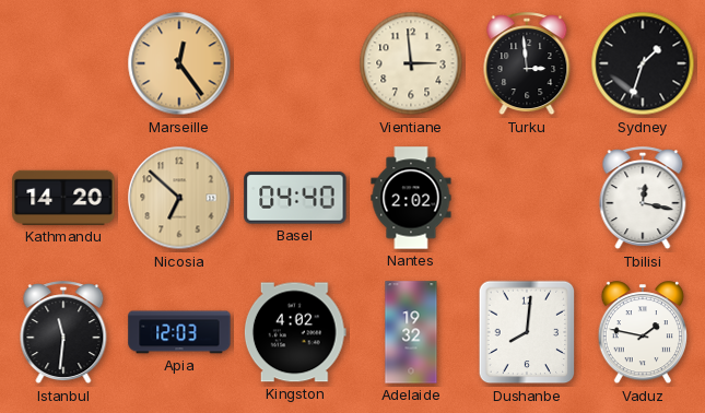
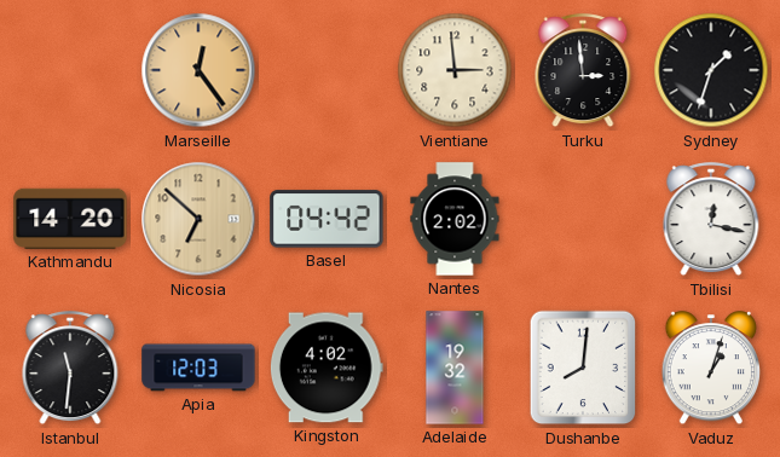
Basel: 04:40 -> 04:42 (327, 219)
Vaduz: 1:47 -> 1:03 (710, 369)
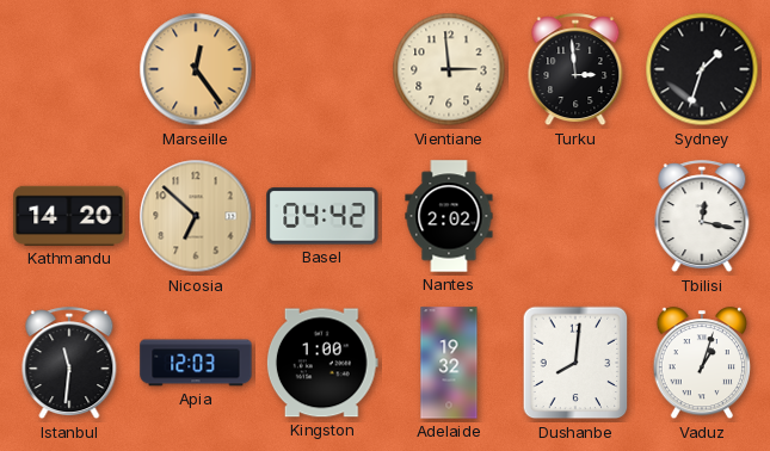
Kingston: 4:02 -> 1:00 (322, 363)
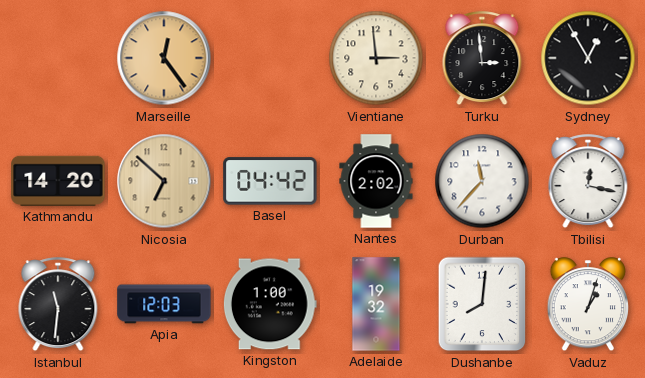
Sydney: 1:33 -> 12:55 (588, 58)
Durban: none -> 11:37 (482, 181)
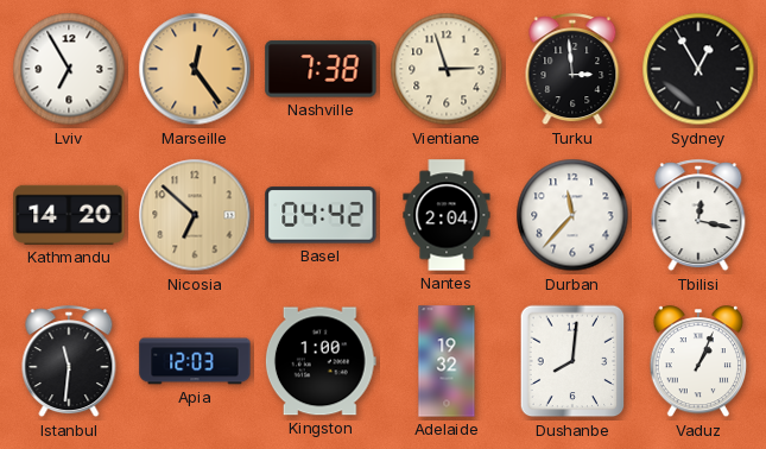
Lviv: none -> 6:55 (69, 69)
Nashville: none -> 7:38 (321, 69)
Vientiane: 2:59 -> 2:57 (447, 69)
Nantes: 2:02 -> 2:04 (447, 215)
Vaduz: 1:03 -> 1:04 (697, 362)
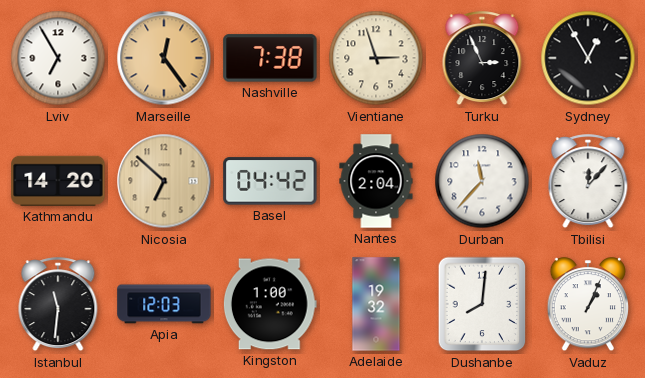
Turku: 2:59 -> 2:56 (482, 59)
Tbilisi: 12:17 -> 12:07 (588, 182)
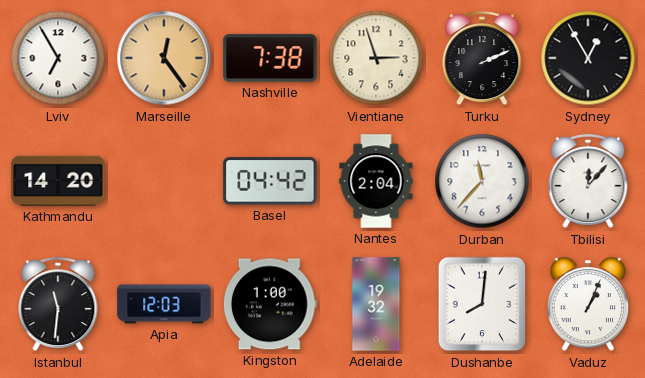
Turku: 2:56 -> 2:11 (482, 59)
Nicosia: 6:52 -> none (164, 181)
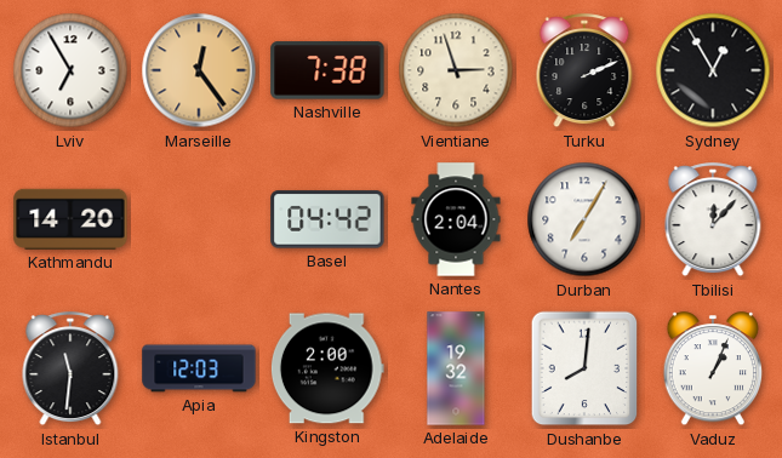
Durban: 11:37 -> 7:05 (584, 219)
Kingston: 1:00 -> 2:00 (327, 368)
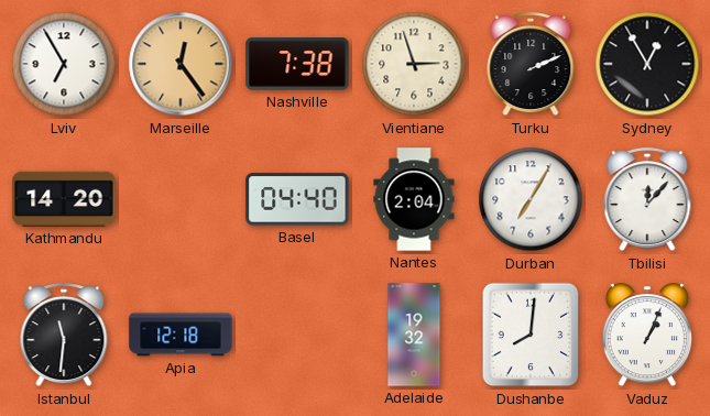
Basel: 04:42 -> 04:40 (297, 199)
Apia: 12:03 -> 12:18 (181, 335)
Kingston: 2:00 -> none (327, 368)
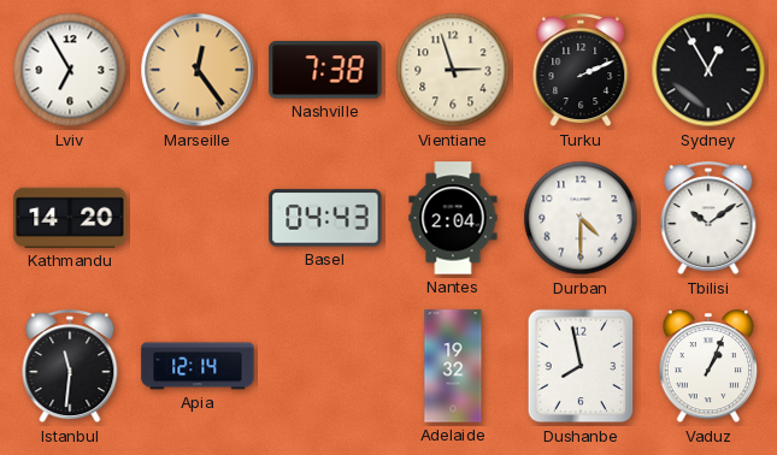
Basel: 04:40 -> 04:43 (325, 218)
Durban: 7:05 -> 4:30 (581, 218)
Tbilisi: 12:07 -> 10:09 (708, 219)
Apia: 12:18 -> 12:14 (198, 366)
Dushanbe: 8:01 -> 7:58 (581, 366)
